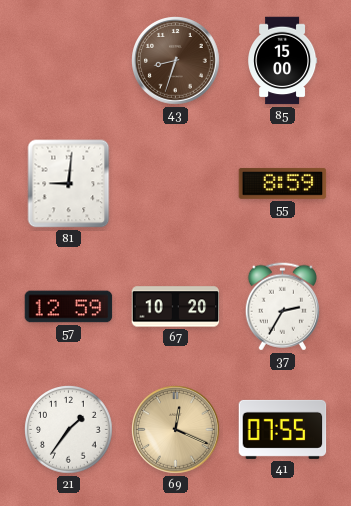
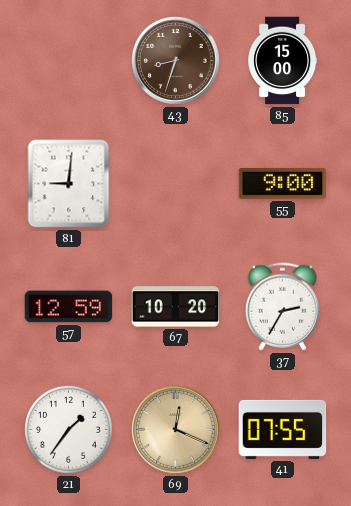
55: 8:59 -> 9:00 (283, 183)
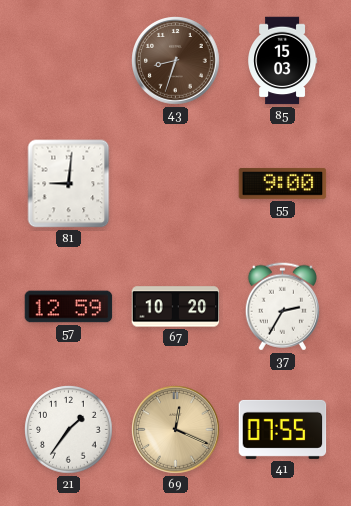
85: 15:00 -> 15:03 (283, 61)
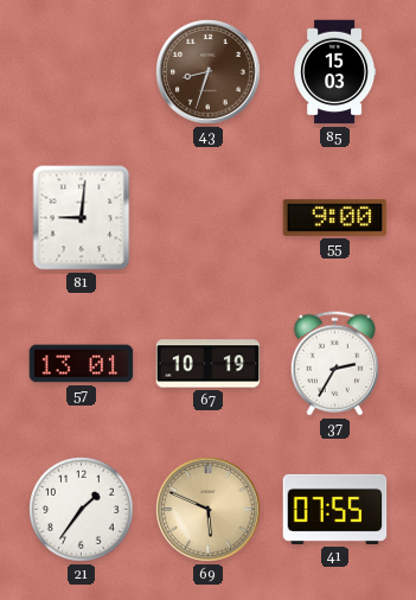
57: 12:59 -> 13:01 (82, 364)
67: 10:20 -> 10:19 (209, 364)
69: 12:19 -> 5:49 (209, 510)
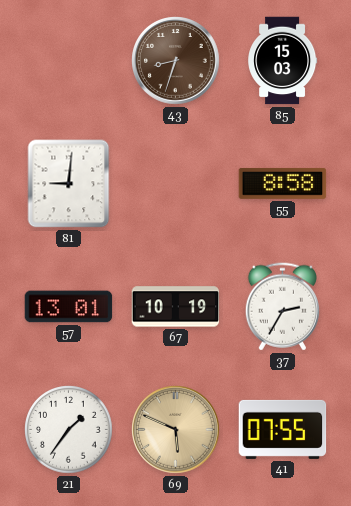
55: 9:00 -> 8:58 (283, 183)
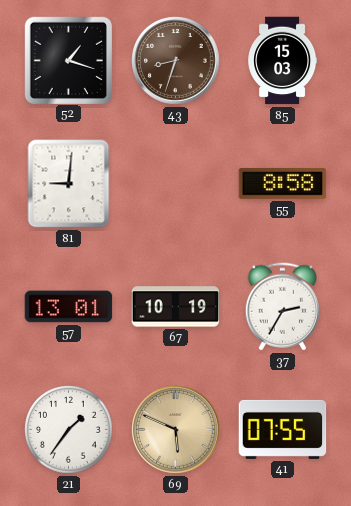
52: none -> 1:18 (68, 60)
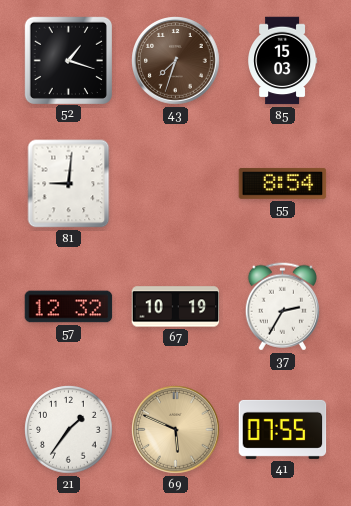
43: 8:33 -> 7:33 (176, 61)
55: 8:58 -> 8:54 (283, 183)
57: 13:01 -> 12:32 (69, 307)
